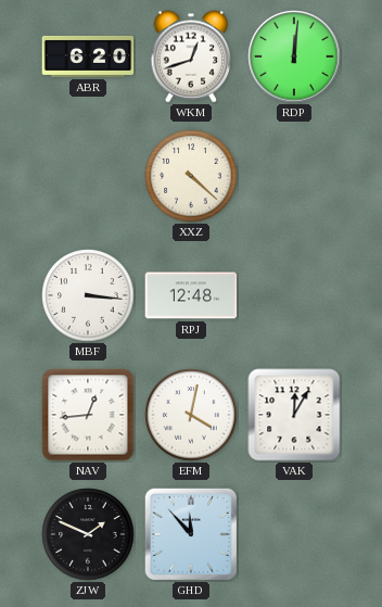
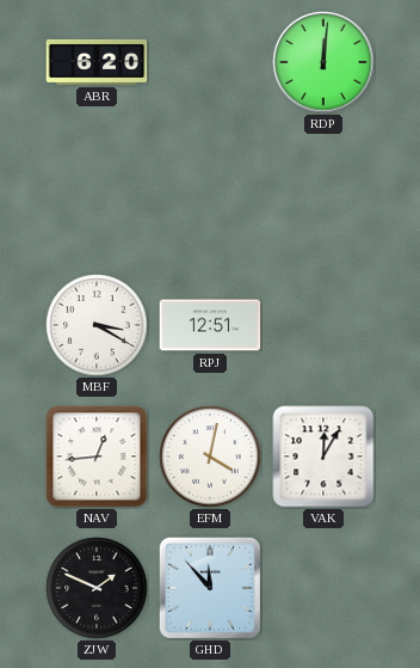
WKM: 12:42 -> none (191, 56)
XXZ: 4:22 -> none (191, 176)
MBF: 3:16 -> 3:20 (97, 325)
RPJ: 12:48 -> 12:51 (210, 325)
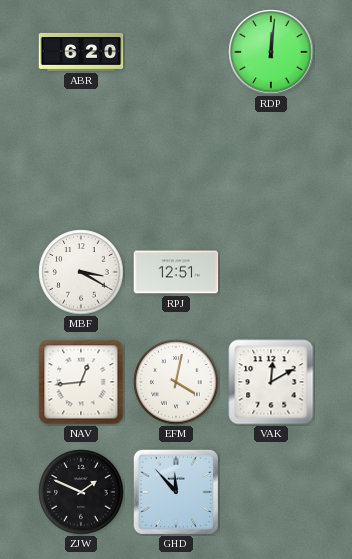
VAK: 12:05 -> 12:10 (271, 382)
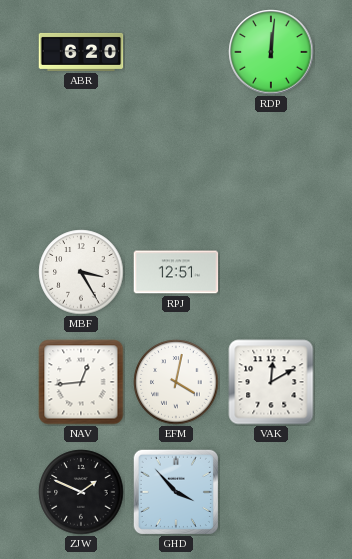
MBF: 3:20 -> 3:25 (81, 272)
GHD: 11:53 -> 3:53 (175, 491)
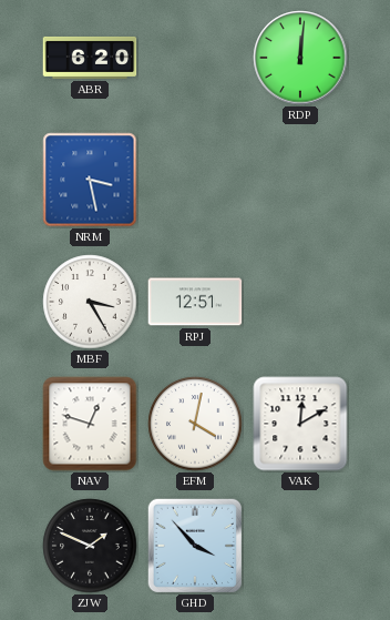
NRM: none -> 3:28 (90, 180)
NAV: 12:44 -> 12:48 (90, 424)
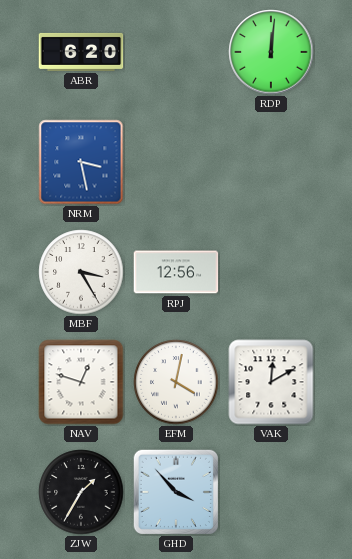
RPJ: 12:51 -> 12:56 (176, 272)
ZJW: 1:49 -> 1:35 (81, 492)
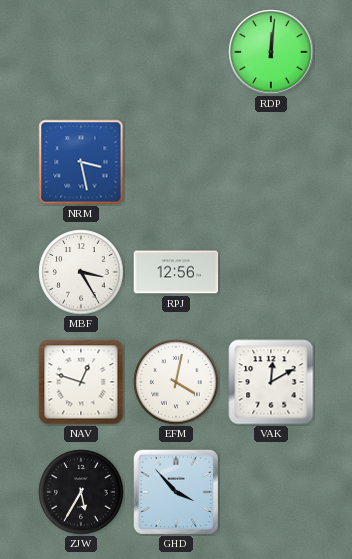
ABR: 6:20 -> none (81, 52)
ZJW: 1:35 -> 5:35 (81, 492)
